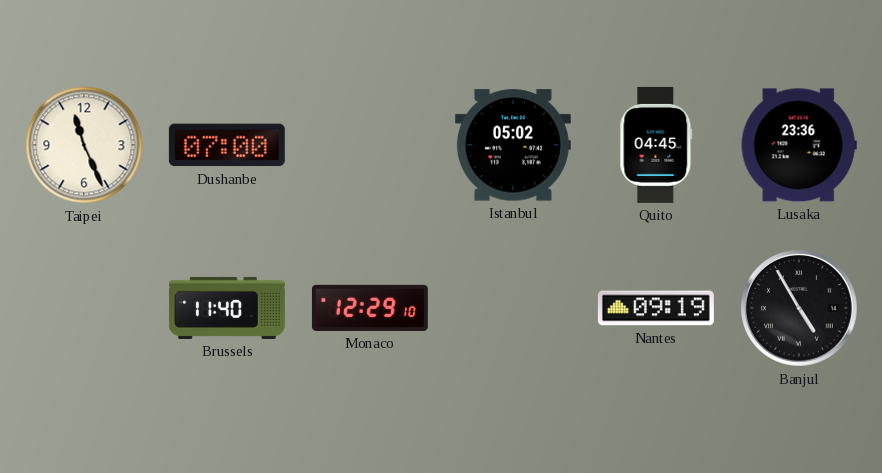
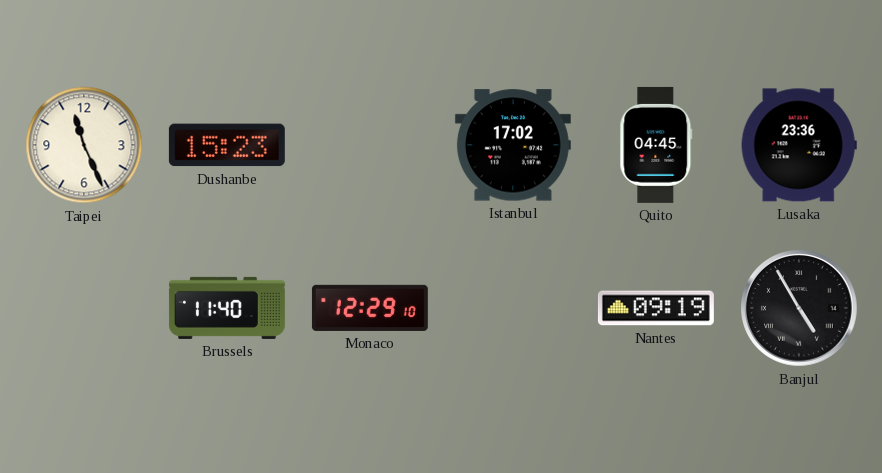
Dushanbe: 07:00 -> 15:23 (227, 145)
Istanbul: 05:02 -> 17:02 (513, 145)
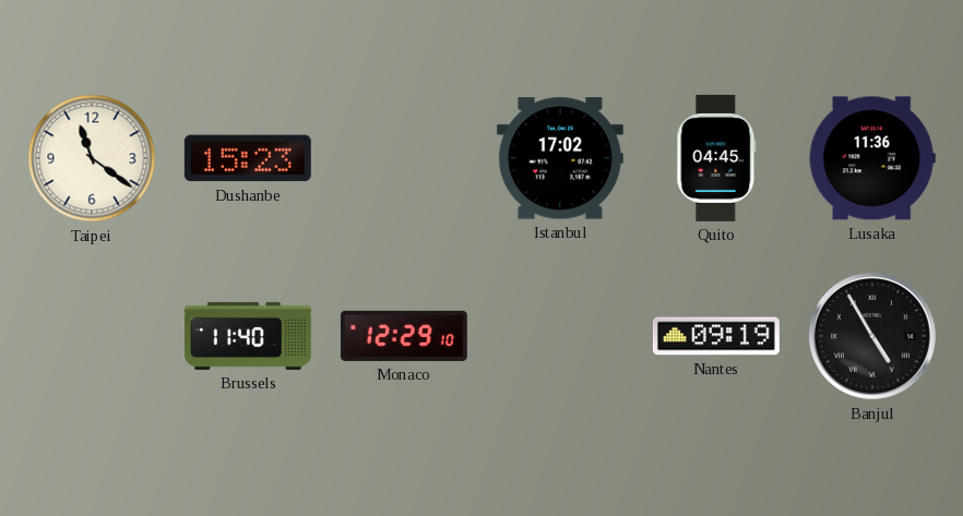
Taipei: 11:26 -> 11:21 (92, 158)
Lusaka: 23:36 -> 11:36 (872, 158)
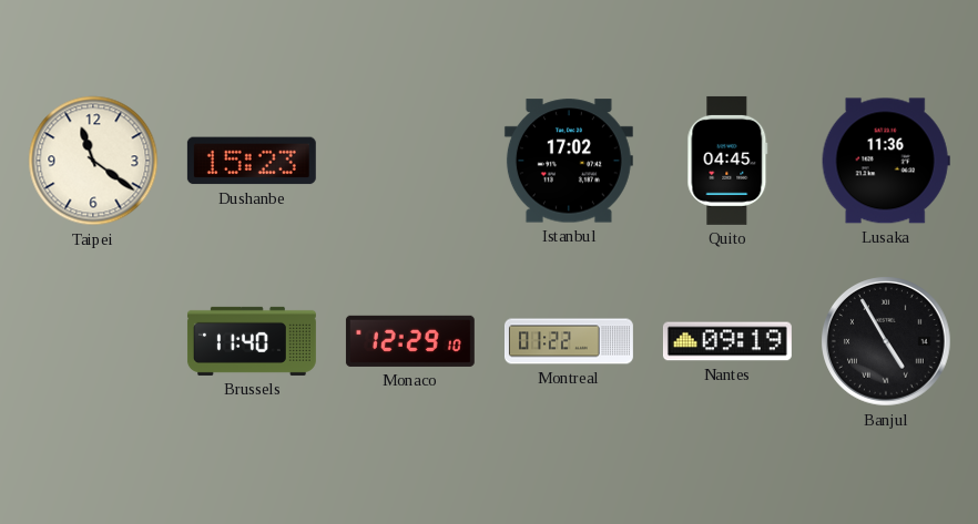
Montreal: none -> 01:22 (569, 341)
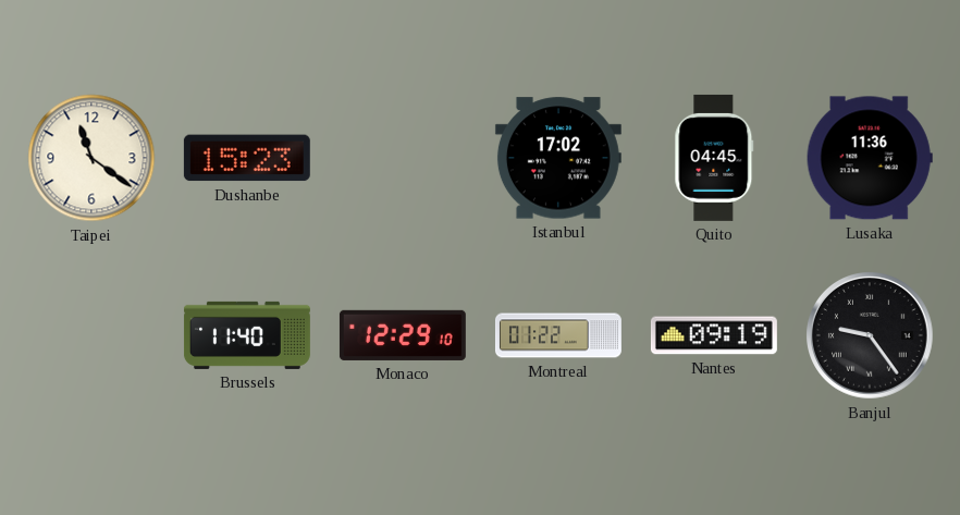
Banjul: 4:55 -> 9:24 (871, 336)
